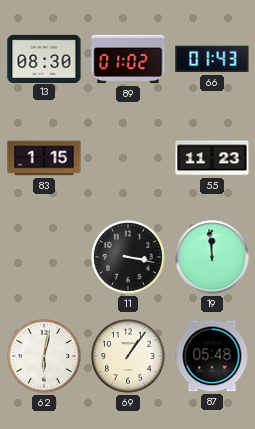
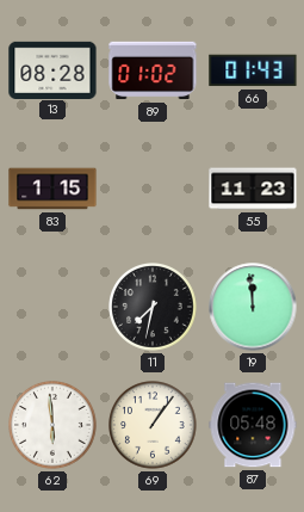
13: 08:30 -> 08:28 (52, 69)
11: 3:17 -> 7:32 (154, 308)
62: 6:02 -> 5:59 (54, 426)
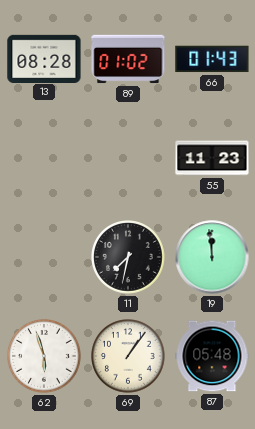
83: 1:15 -> none (52, 189)
62: 5:59 -> 5:57 (45, 357)
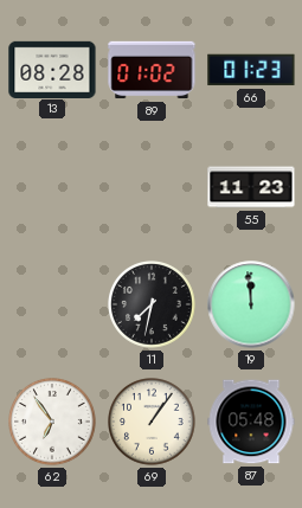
66: 01:43 -> 01:23 (251, 70)
62: 5:57 -> 6:54 (53, 423)
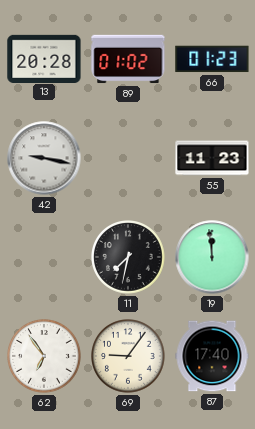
13: 08:28 -> 20:28 (44, 58)
42: none -> 9:17 (44, 158)
69: 1:06 -> 9:06 (129, 357)
87: 05:48 -> 17:40 (212, 356)
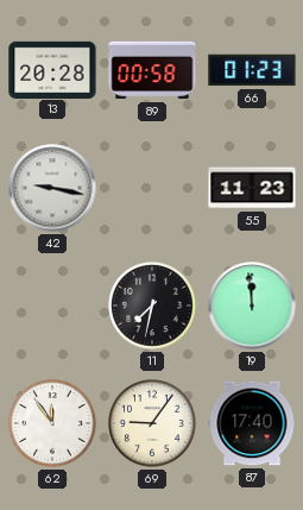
89: 01:02 -> 00:58 (152, 70)
62: 6:54 -> 11:54 (53, 424)
